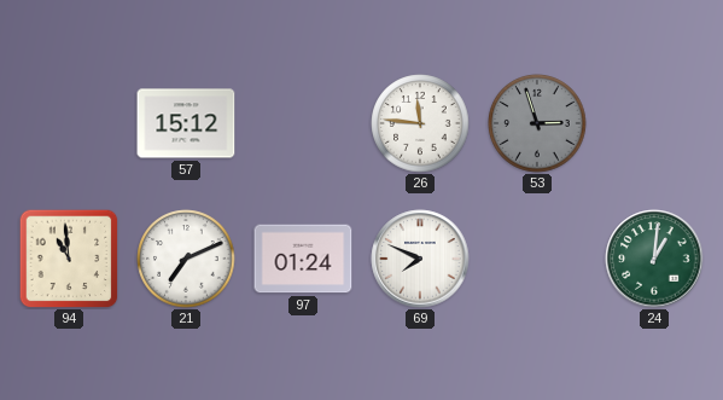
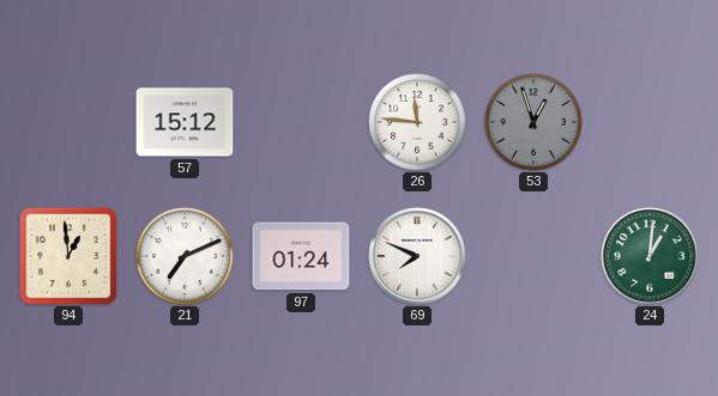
53: 2:57 -> 12:57 (533, 122)
94: 10:59 -> 12:59 (68, 256)
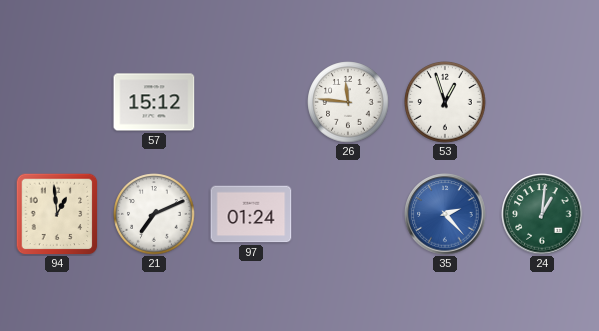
53 dial: grey -> white (445, 102)
69: 7:49 -> none (417, 256)
35: none -> 2:23 (445, 214)
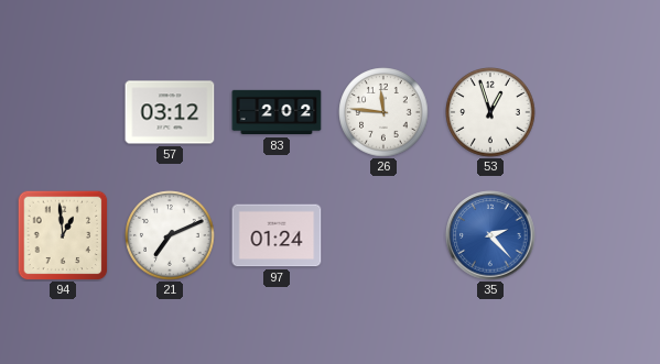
57: 15:12 -> 03:12 (170, 112)
83: none -> 2:02 (277, 112)
24: 1:01 -> none (542, 214)
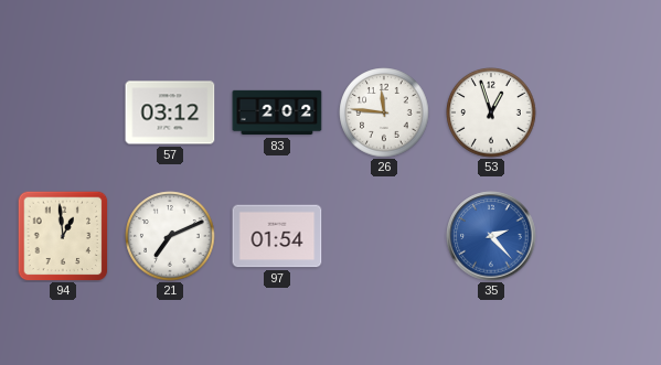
97: 01:24 -> 01:54 (277, 236)
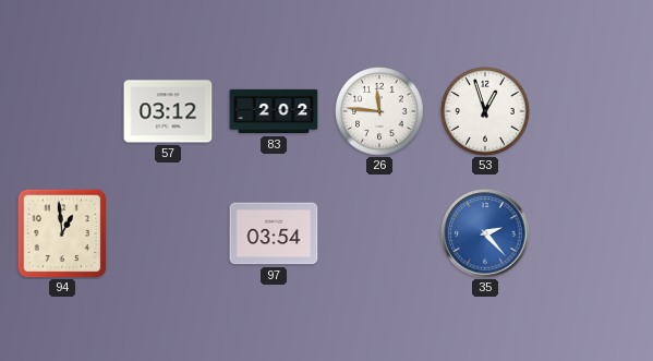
21: 7:11 -> none (170, 236)
97: 01:54 -> 03:54 (274, 233)
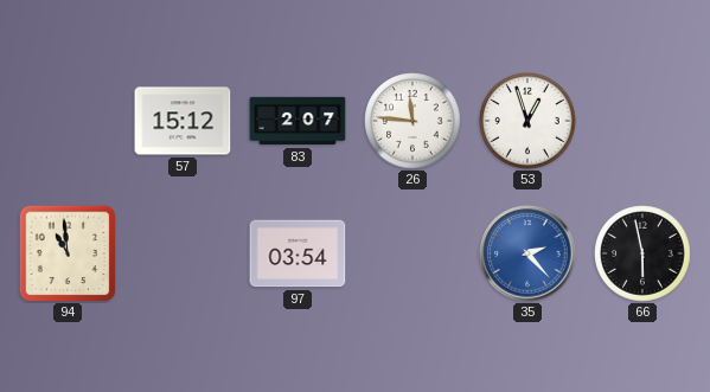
57: 03:12 -> 15:12 (183, 121)
83: 2:02 -> 2:07 (298, 121)
94: 12:59 -> 10:59 (68, 253)
66: none -> 5:58 (642, 253)
